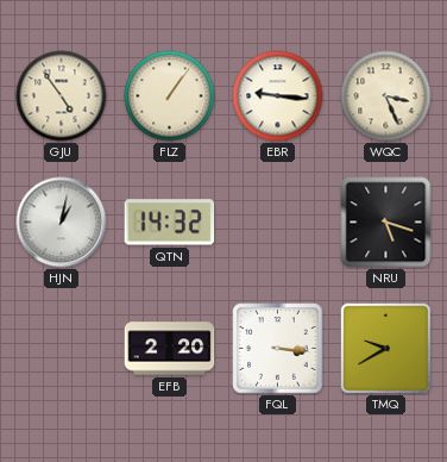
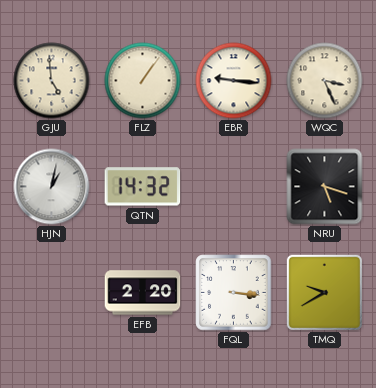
GJU: 4:54 -> 4:59 (52, 81)
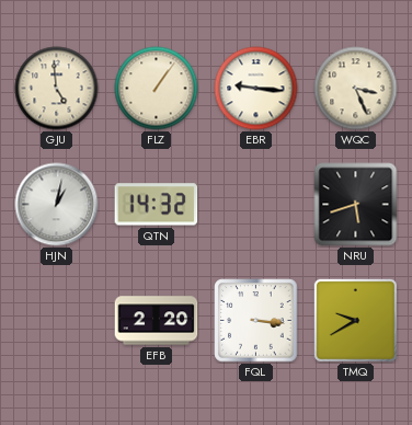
NRU: 5:18 -> 5:42 (356, 205)
